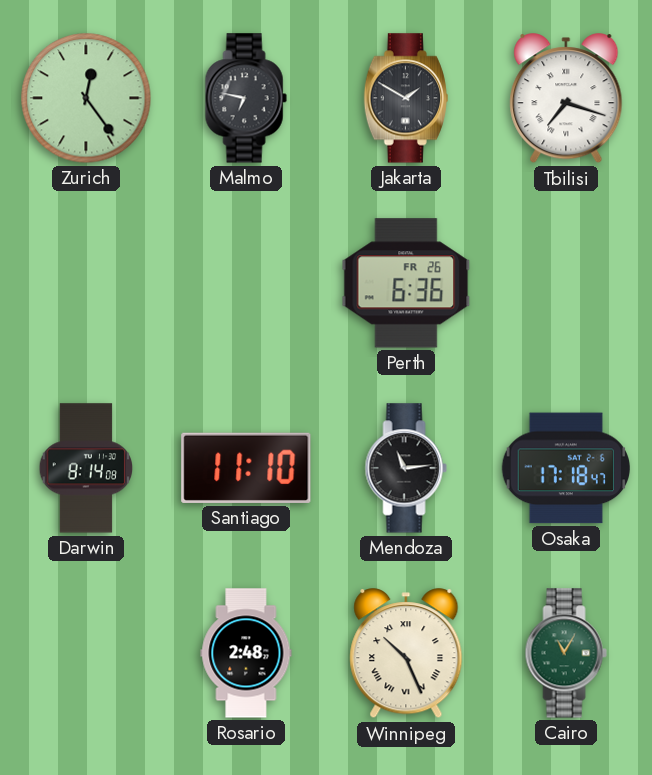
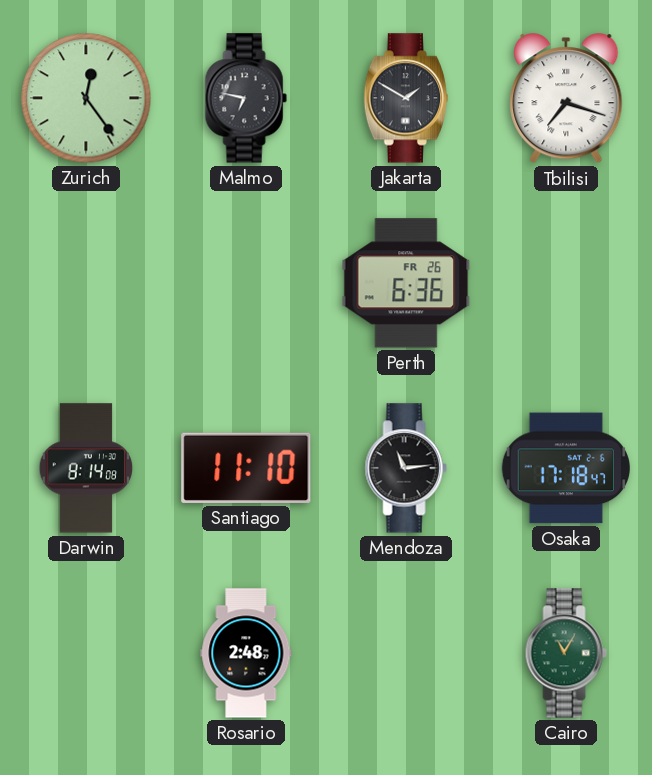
Winnipeg: 10:26 -> none (406, 654)
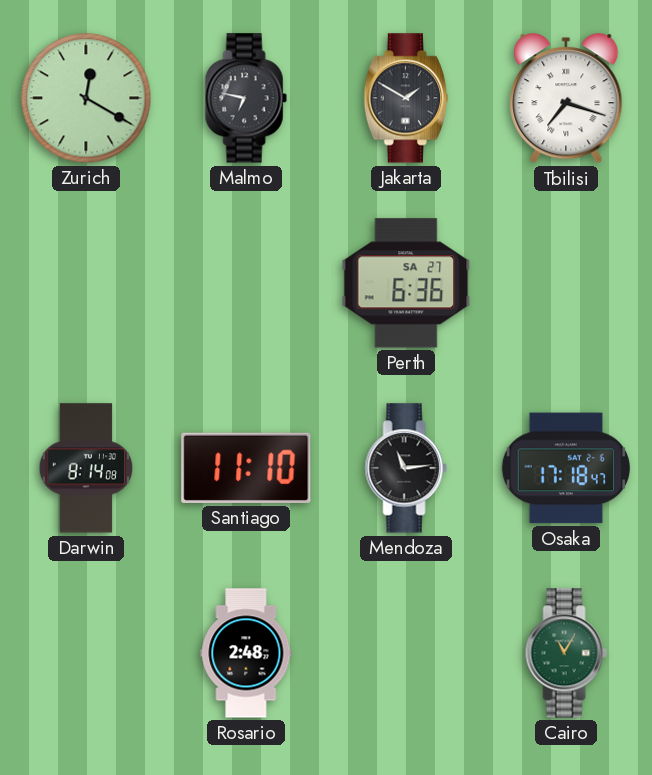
Zurich: 12:24 -> 12:20 (86, 98)
Perth date: FR 26 -> SA 27 (406, 283)
